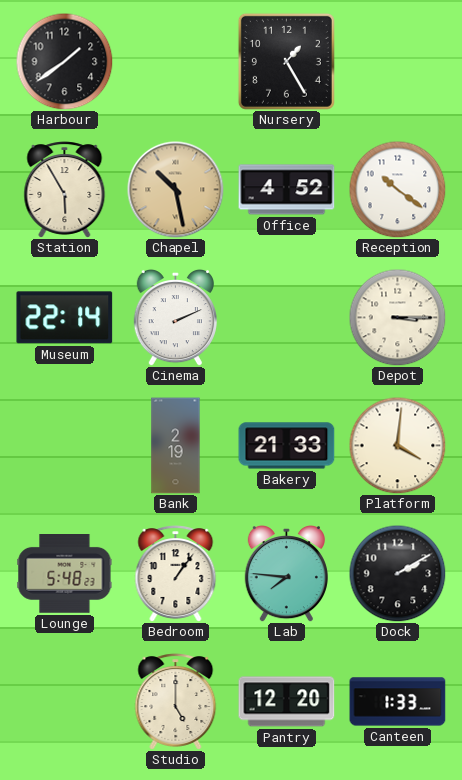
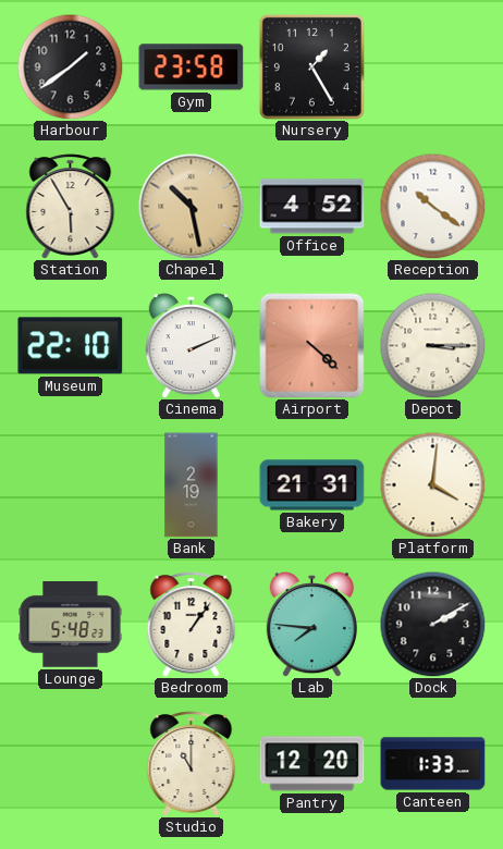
Gym: none -> 23:58 (192, 67)
Museum: 22:14 -> 22:10 (71, 346)
Airport: none -> 4:22 (312, 346)
Bakery: 21:33 -> 21:31 (312, 485)
Studio: 5:00 -> 11:00 (192, 764)
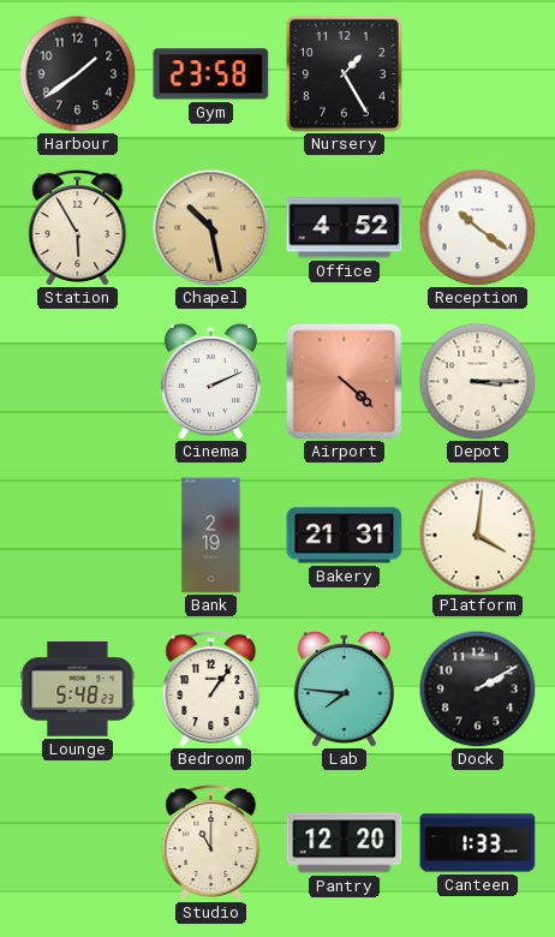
Museum: 22:10 -> none (71, 346)
